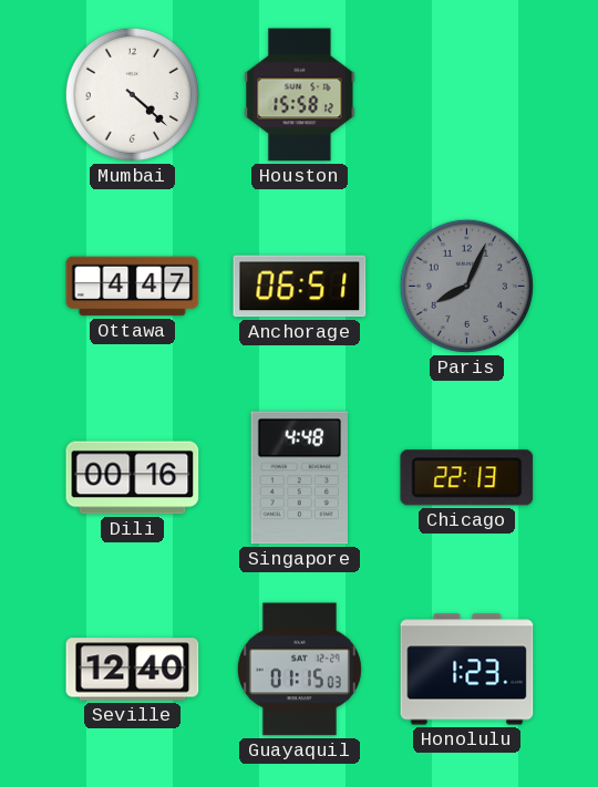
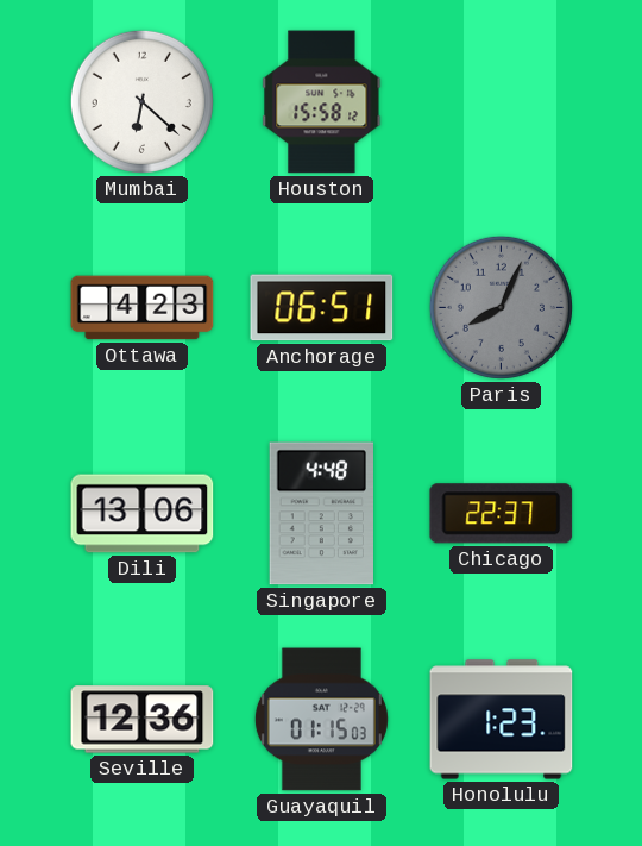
Mumbai: 4:22 -> 6:22 (141, 101)
Ottawa: 4:47 -> 4:23 (143, 308)
Dili: 00:16 -> 13:06 (143, 514)
Chicago: 22:13 -> 22:37 (502, 514)
Seville: 12:40 -> 12:36 (143, 720)
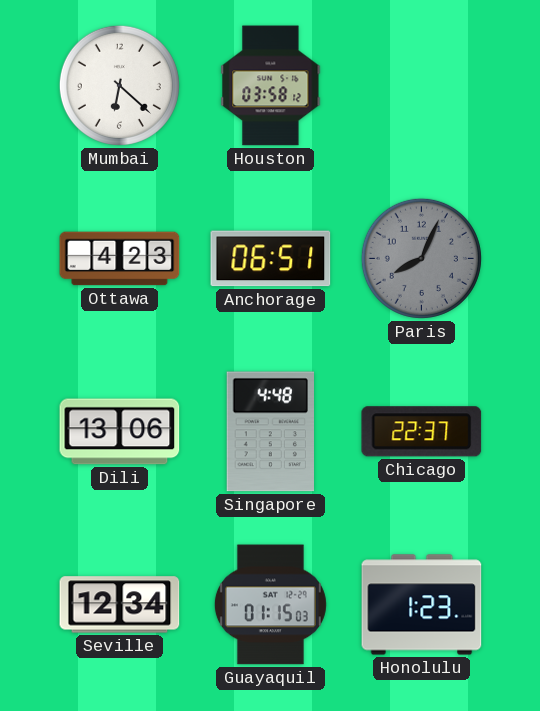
Houston: 15:58 -> 03:58 (271, 86)
Seville: 12:36 -> 12:34 (120, 605)
